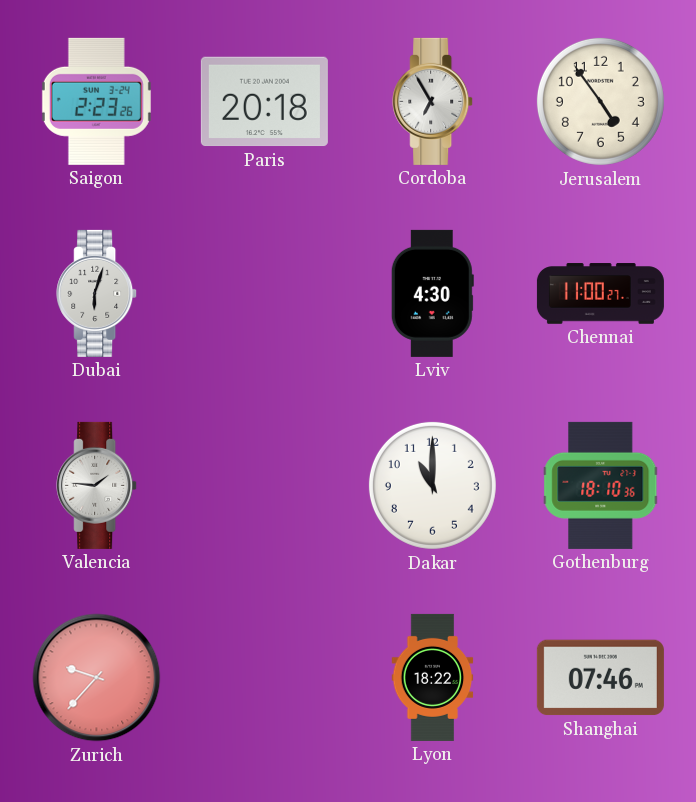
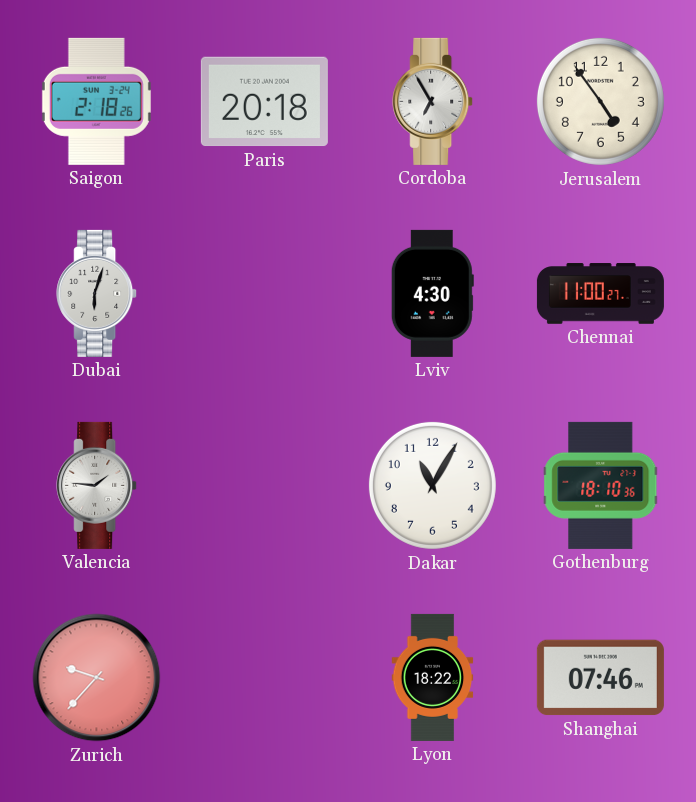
Saigon: 2:23 -> 2:18 (96, 101)
Dakar: 11:00 -> 11:05 (432, 485)
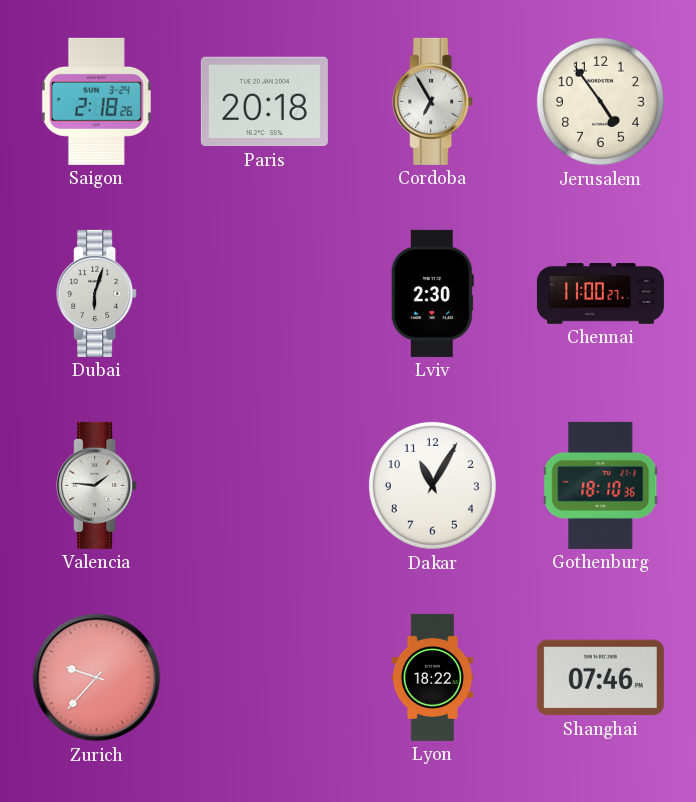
Lviv: 4:30 -> 2:30 (432, 293)
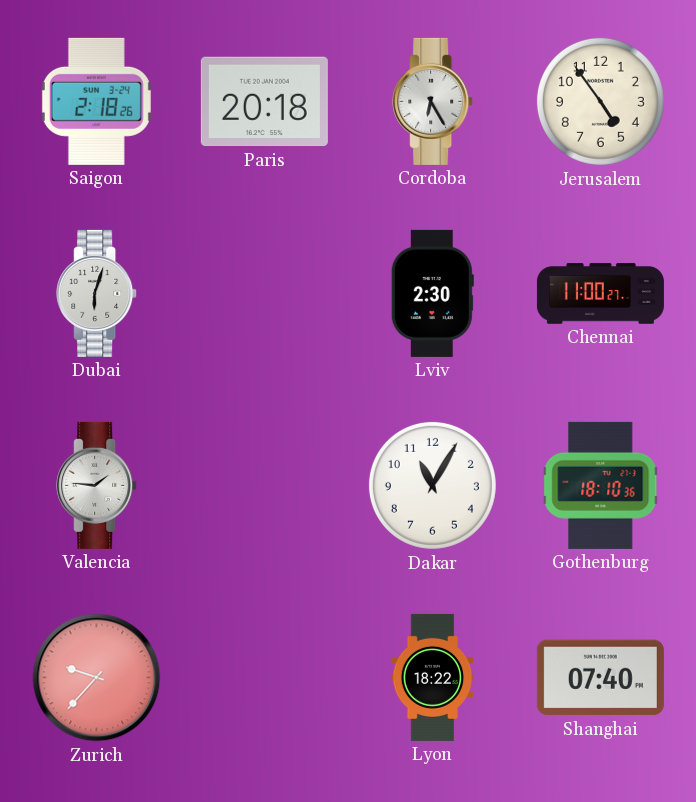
Cordoba: 6:55 -> 6:25 (433, 101)
Shanghai: 07:46 -> 07:40 (600, 678)
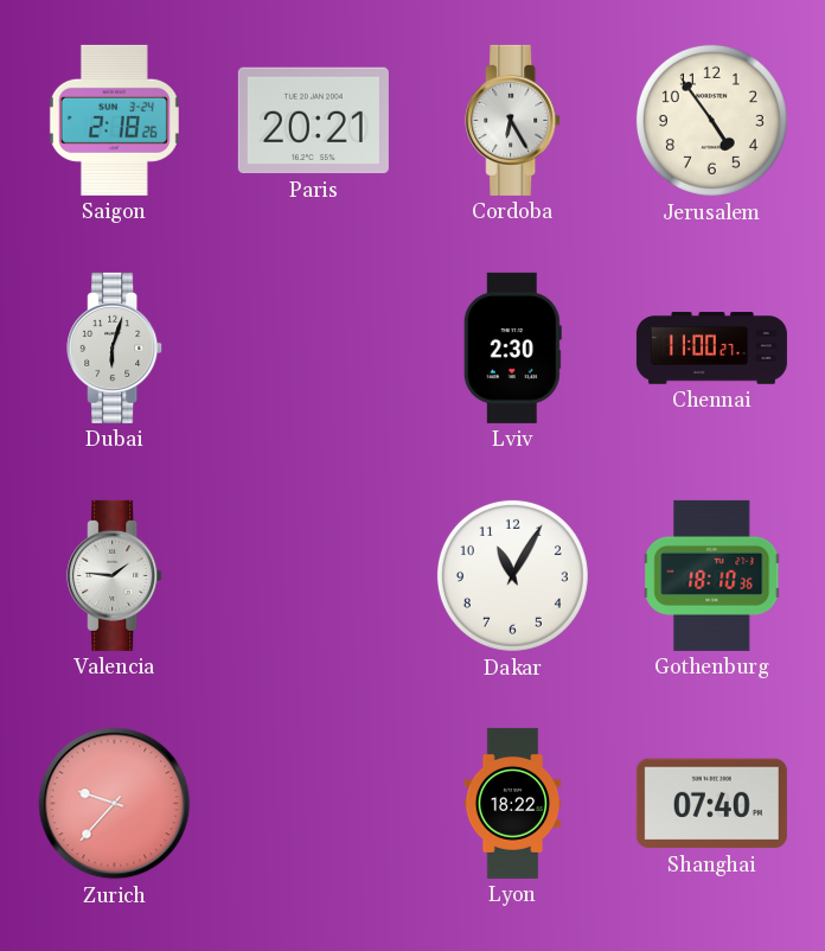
Paris: 20:18 -> 20:21 (313, 121)
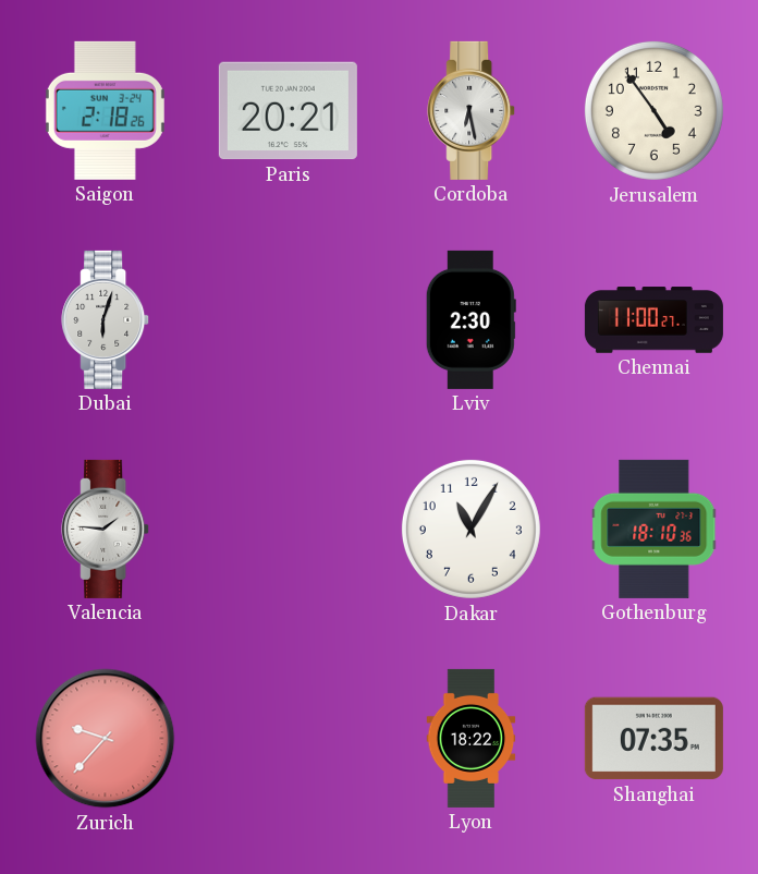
Cordoba: 6:25 -> 6:28 (472, 110)
Shanghai: 07:40 -> 07:35 (653, 739)
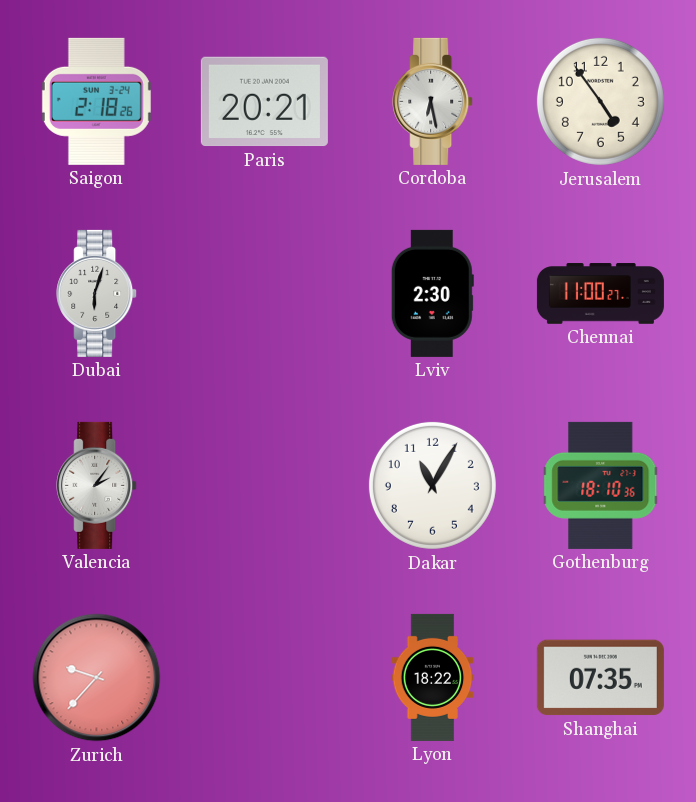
Valencia: 1:46 -> 2:06 (97, 485)
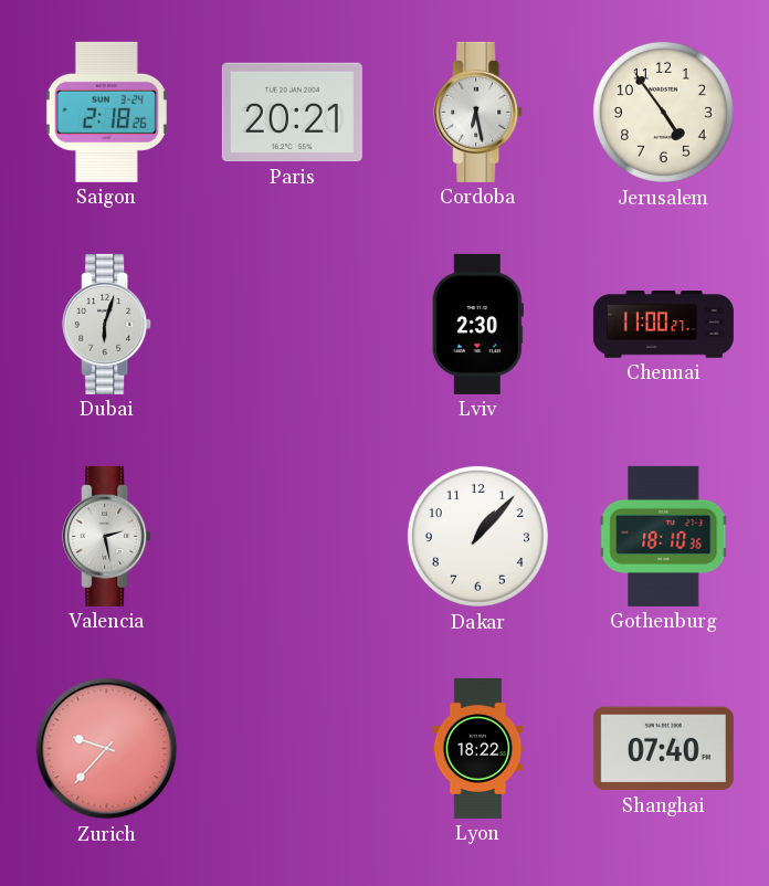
Valencia: 2:06 -> 2:28 (107, 536)
Dakar: 11:05 -> 1:07 (477, 536)
Shanghai: 07:35 -> 07:40 (663, 749)
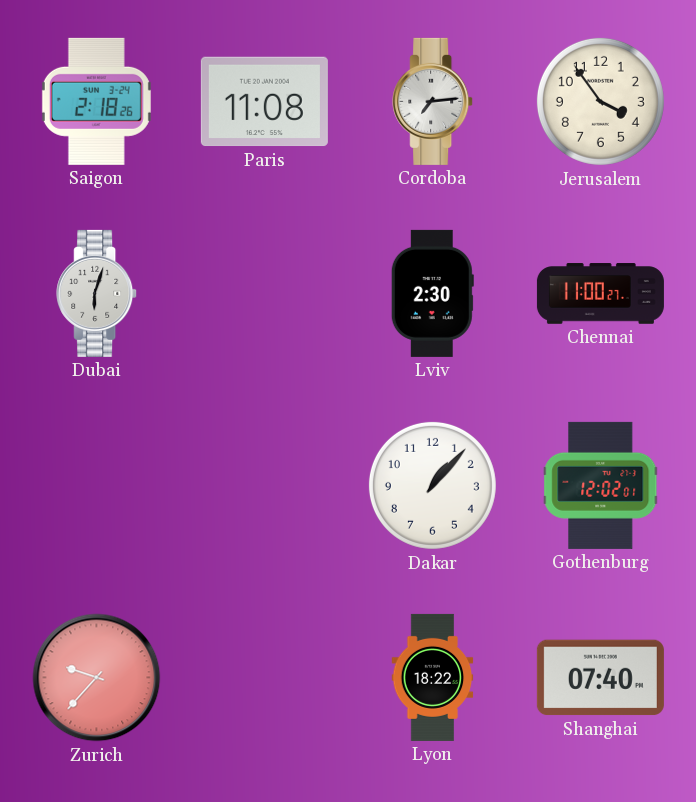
Paris: 20:21 -> 11:08 (264, 102)
Cordoba: 6:28 -> 7:14 (433, 101)
Jerusalem: 4:54 -> 3:54 (600, 101)
Valencia: 2:28 -> none (107, 536)
Gothenburg: 18:10 -> 12:02 (601, 485)
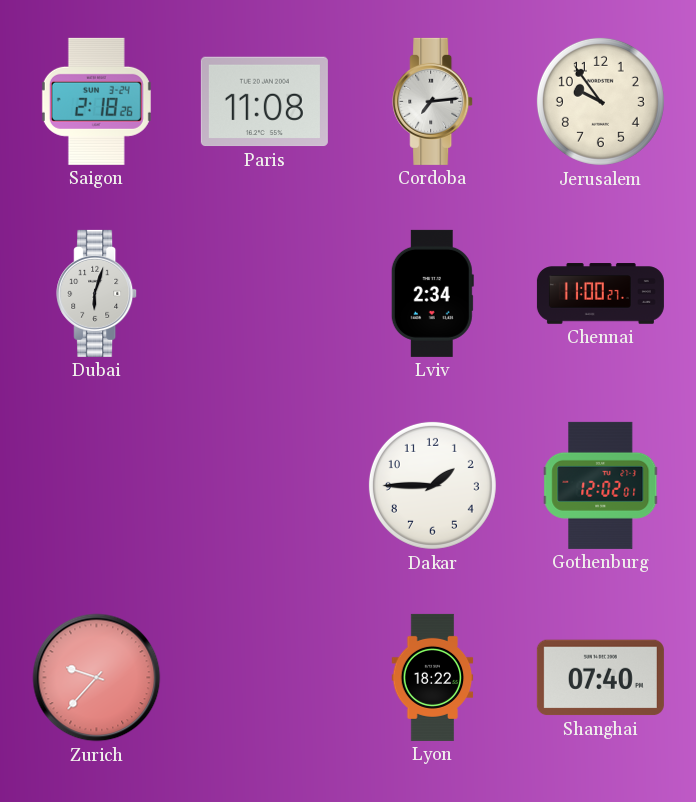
Jerusalem: 3:54 -> 9:54 (600, 101)
Lviv: 2:30 -> 2:34 (432, 293)
Dakar: 1:07 -> 1:45 (432, 485)
